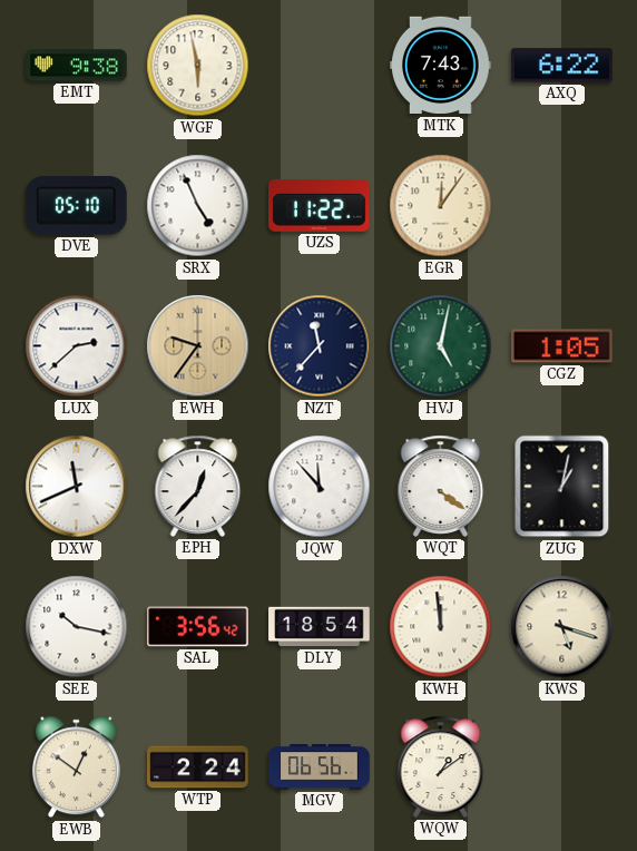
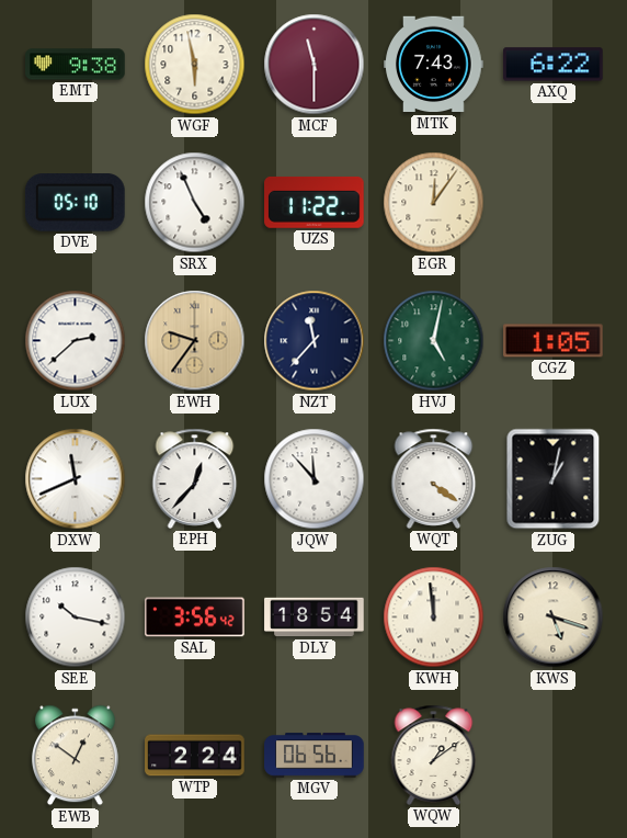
MCF: none -> 11:30 (315, 65)
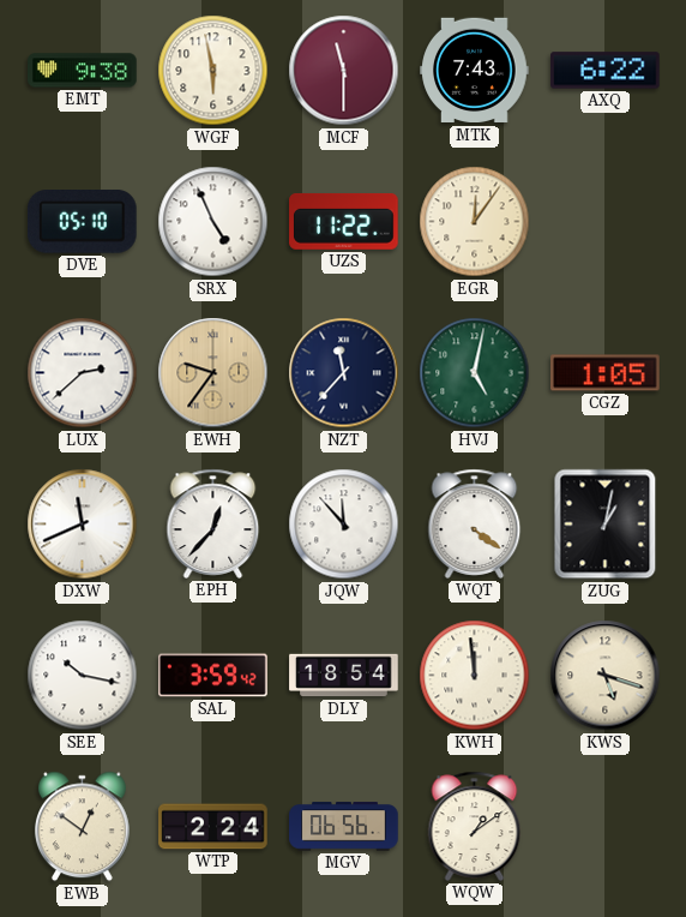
SAL: 3:56 -> 3:59 (213, 676)
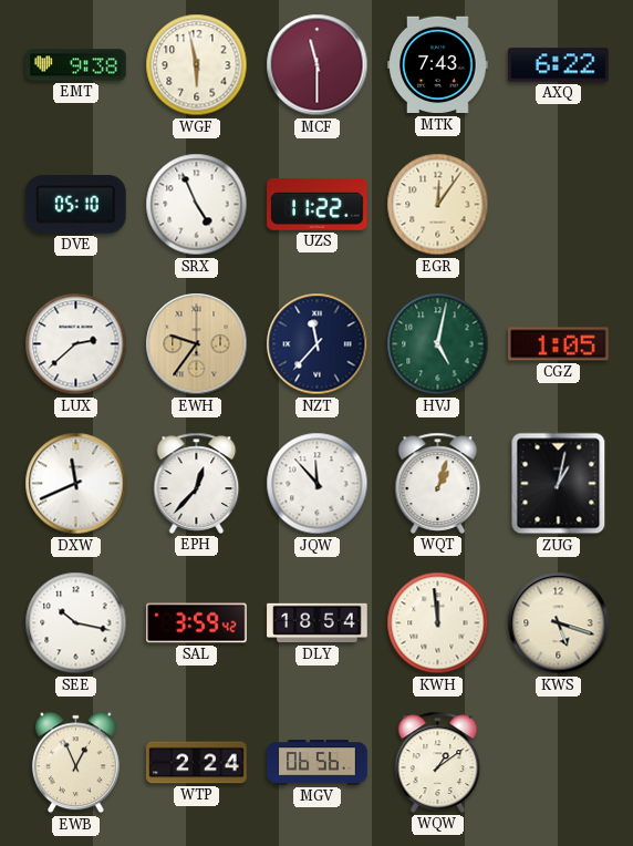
WQT: 4:21 -> 1:03 (438, 483)
EWB: 12:51 -> 12:56 (75, 763)
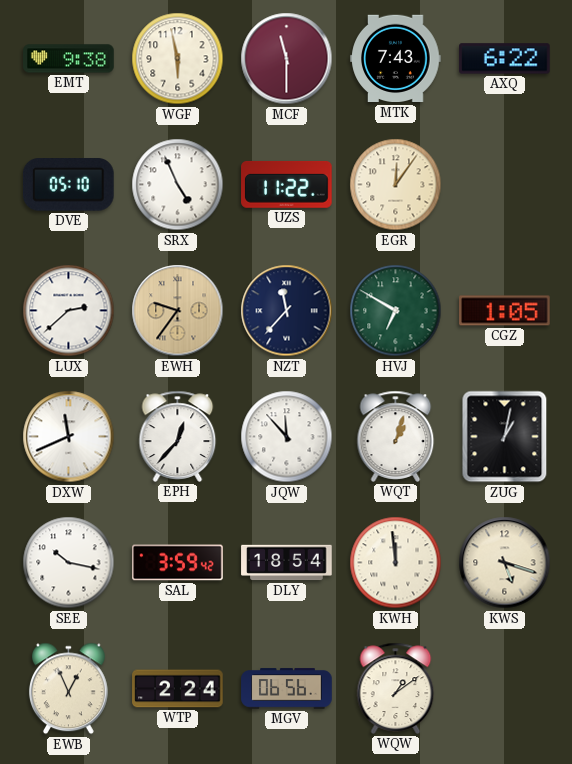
HVJ: 5:02 -> 6:50 (396, 311)
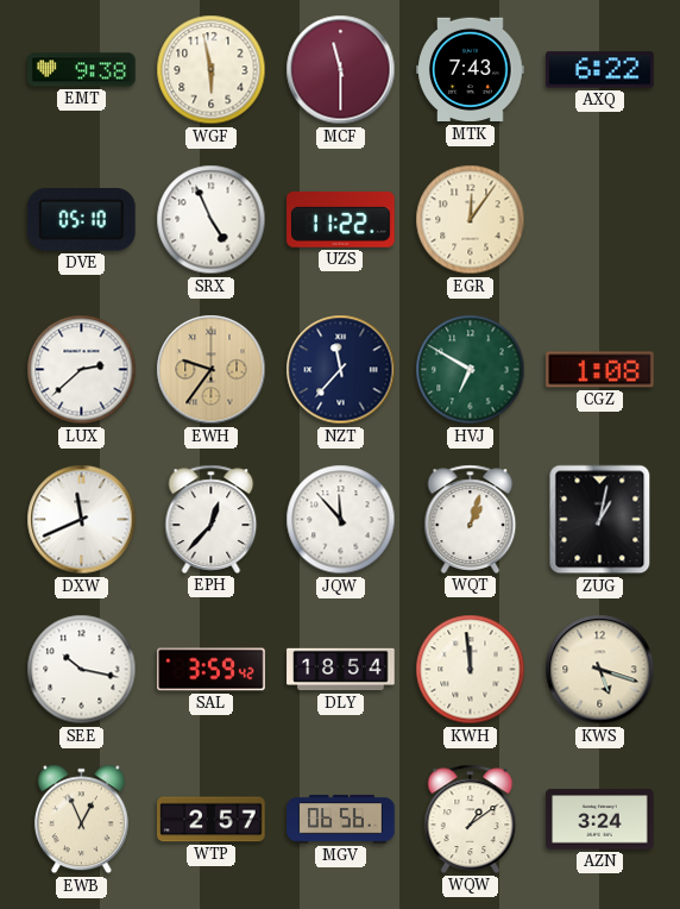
CGZ: 1:05 -> 1:08 (600, 370)
WTP: 2:24 -> 2:57 (212, 820)
AZN: none -> 3:24 (600, 820)
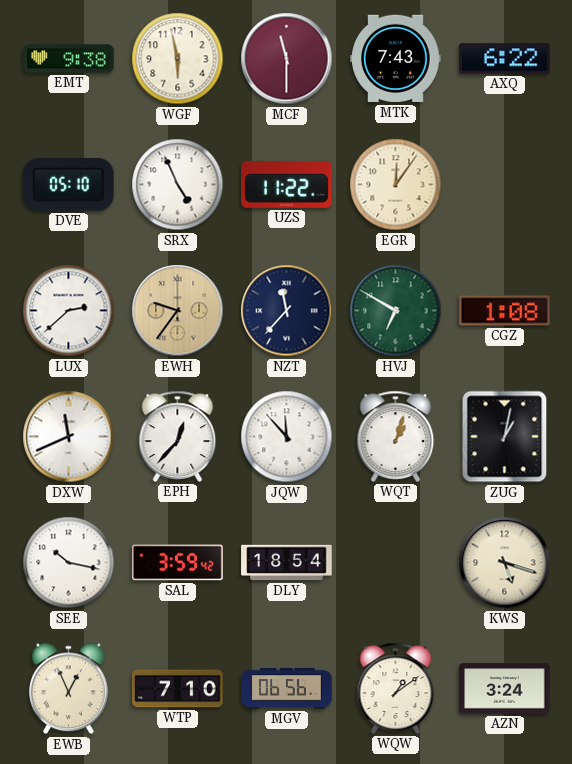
KWH: 11:59 -> none (471, 670)
WTP: 2:57 -> 7:10 (178, 689)
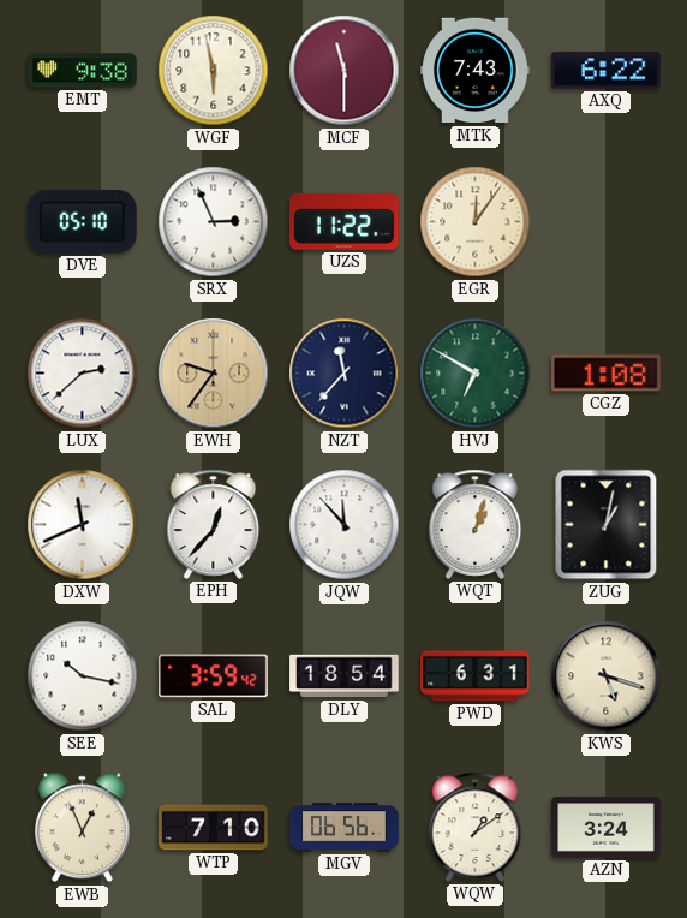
SRX: 4:56 -> 2:56 (214, 222)
PWD: none -> 6:31 (476, 676)
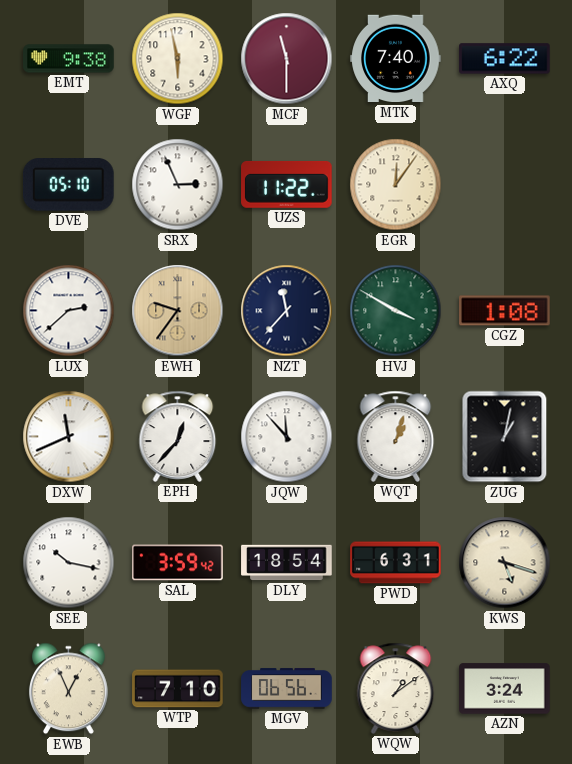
MTK: 7:43 -> 7:40 (396, 59)
HVJ: 6:50 -> 3:50 (396, 311)
